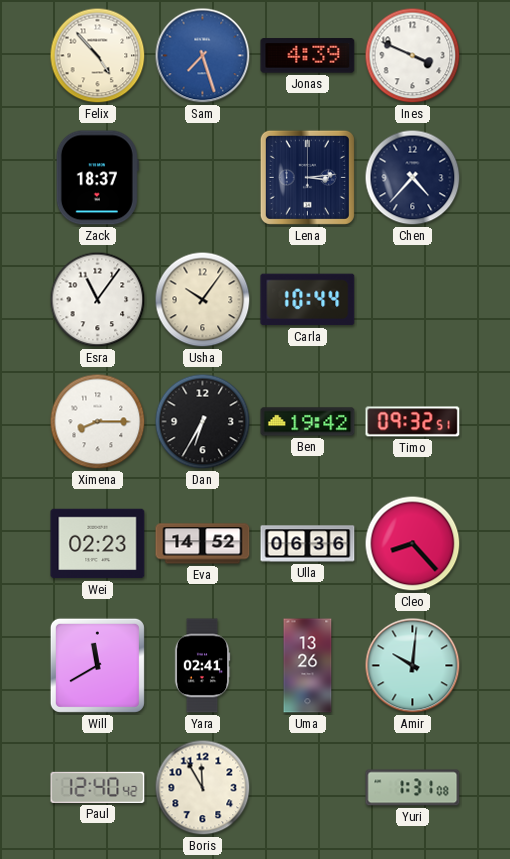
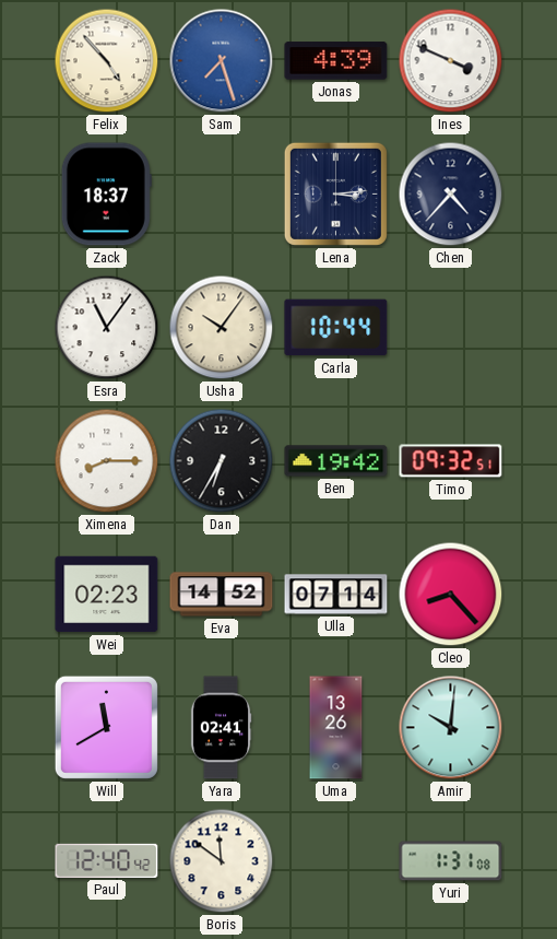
Ulla: 06:36 -> 07:14 (336, 595)
Boris: 11:55 -> 11:51 (222, 861)
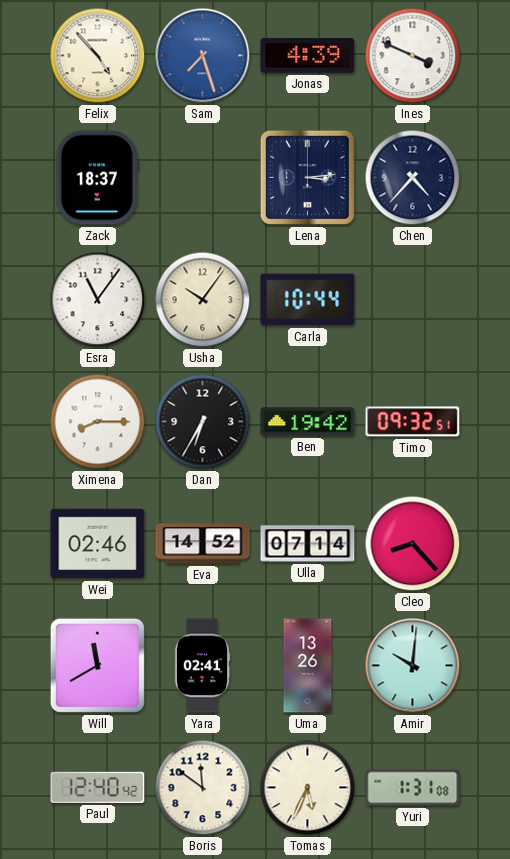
Wei: 02:23 -> 02:46 (98, 544)
Tomas: none -> 5:34 (308, 788)
